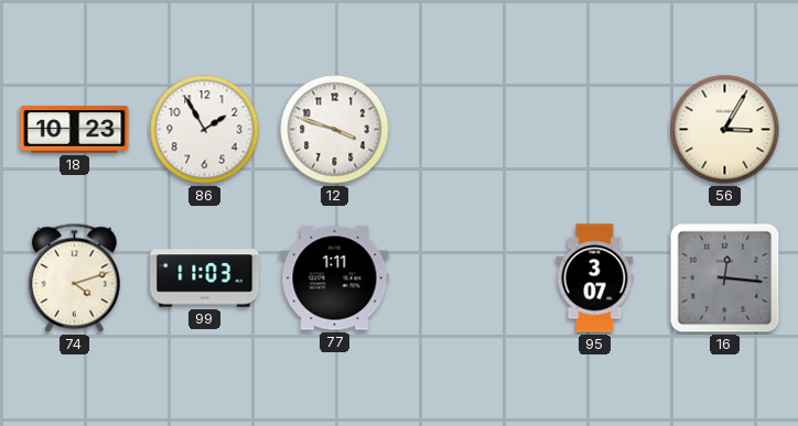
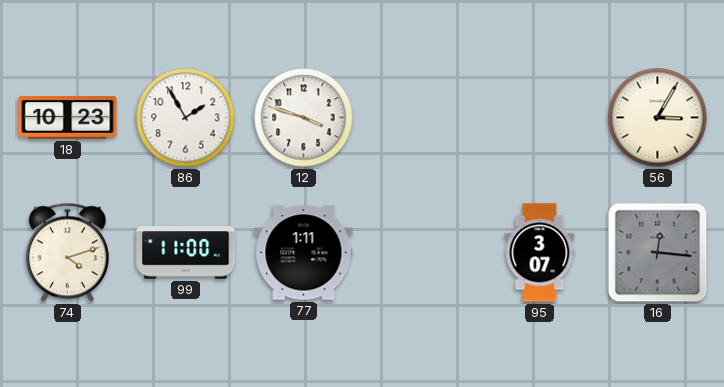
99: 11:03 -> 11:00 (186, 253)
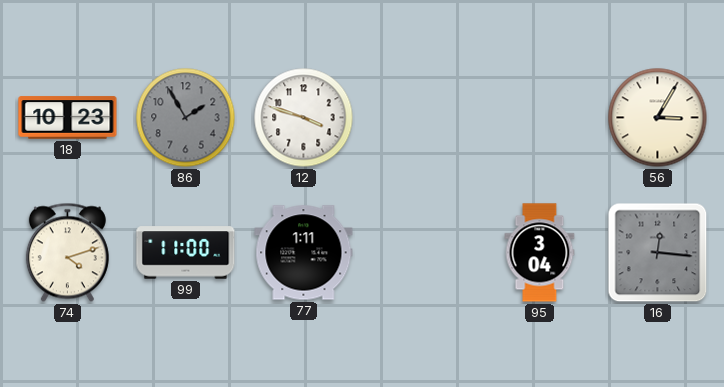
86 dial: white -> grey (186, 118)
95: 3:07 -> 3:04 (540, 253)
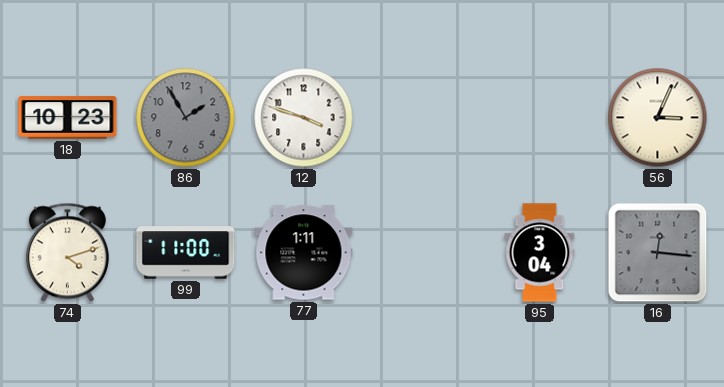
56: 3:05 -> 3:04 (658, 118)
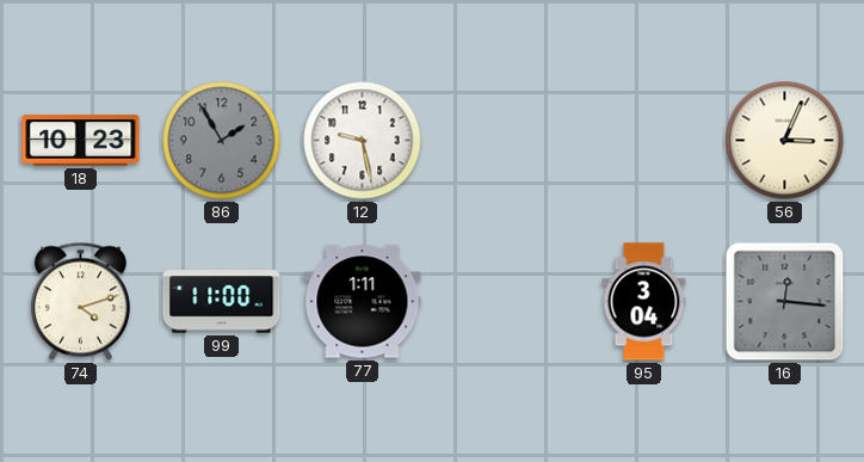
12: 3:48 -> 9:28 (363, 141)
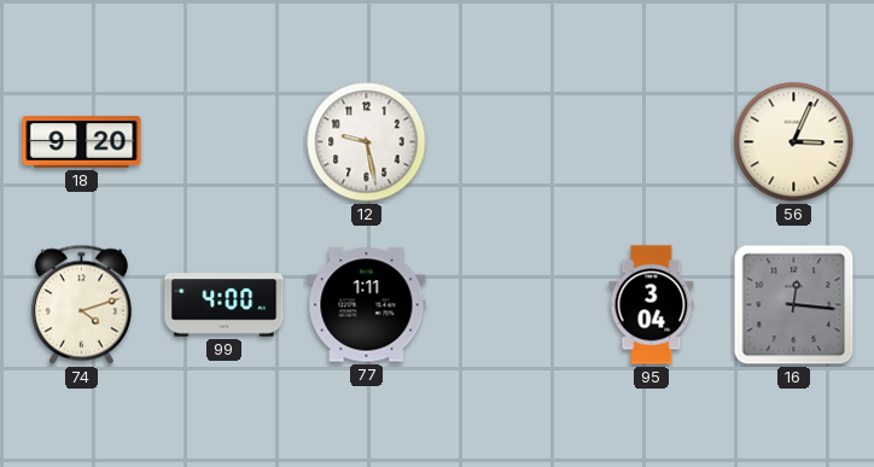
18: 10:23 -> 9:20 (82, 142)
86: 1:55 -> none (222, 141)
99: 11:00 -> 4:00 (225, 305)
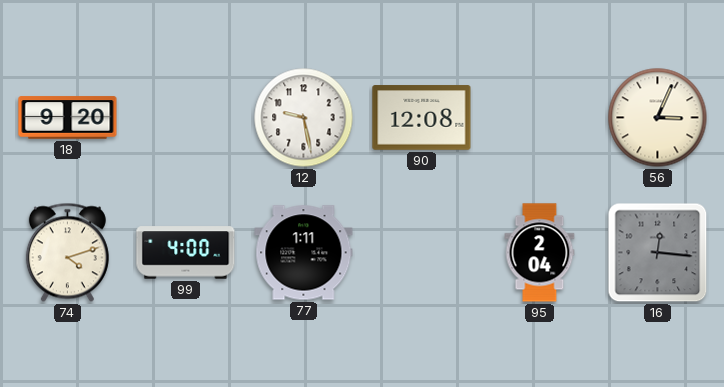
90: none -> 12:08 (422, 118)
95: 3:04 -> 2:04 (540, 253)
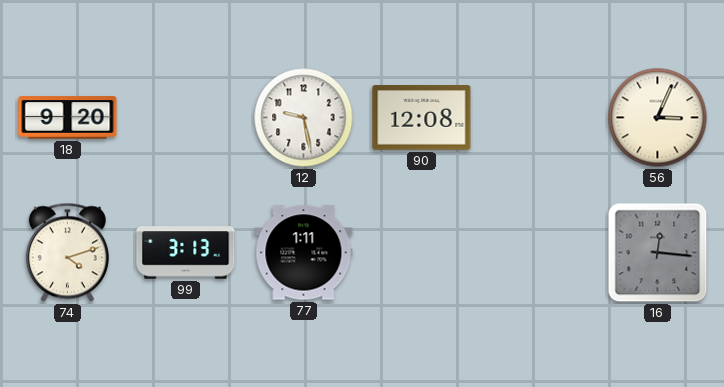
99: 4:00 -> 3:13 (186, 253)
95: 2:04 -> none (540, 253)
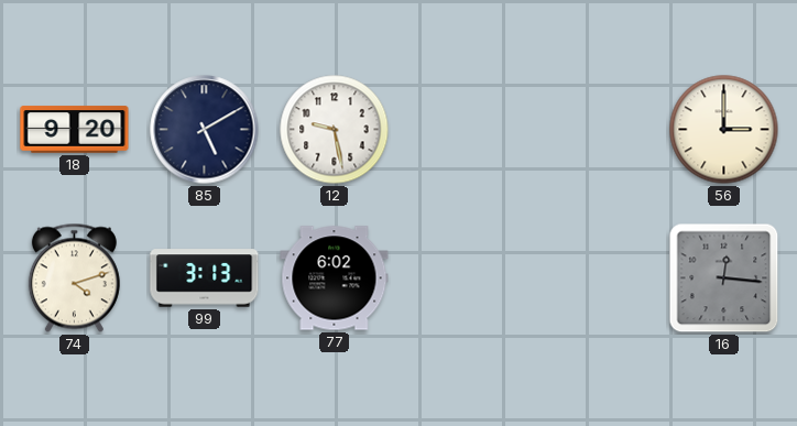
85: none -> 5:10 (205, 130)
90: 12:08 -> none (422, 118)
56: 3:04 -> 3:00 (724, 130)
77: 1:11 -> 6:02 (335, 278)
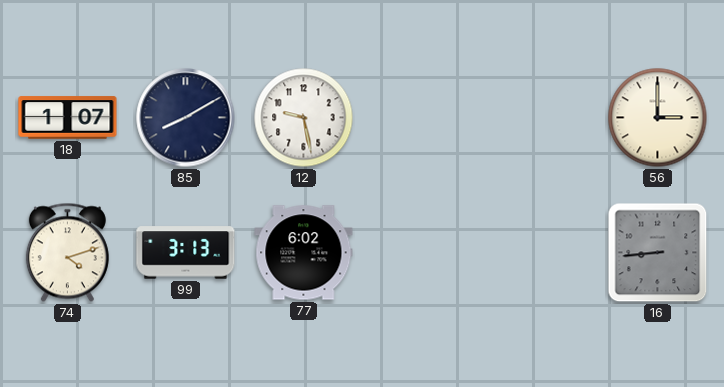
18: 9:20 -> 1:07 (68, 118)
85: 5:10 -> 8:10 (186, 118)
16: 12:16 -> 8:44 (658, 253)
